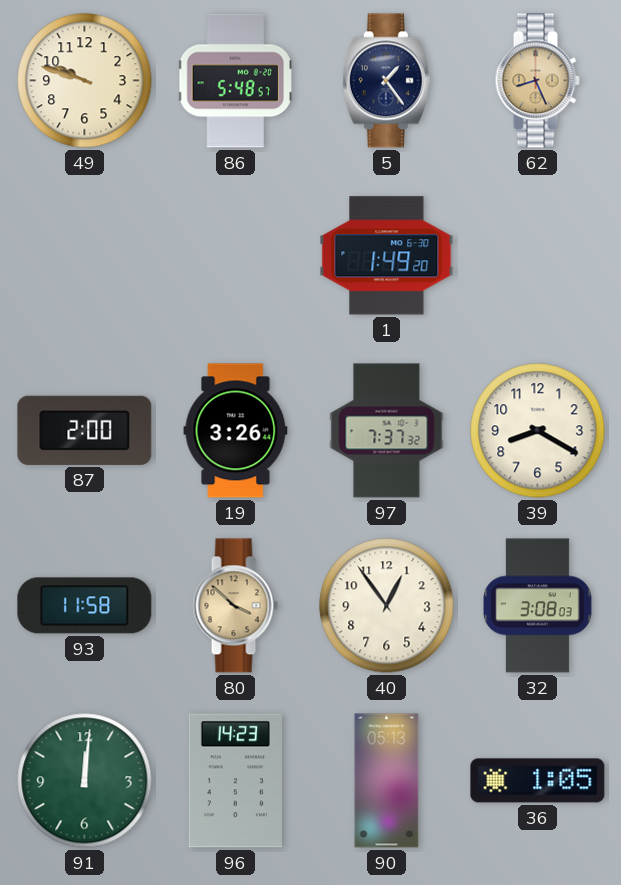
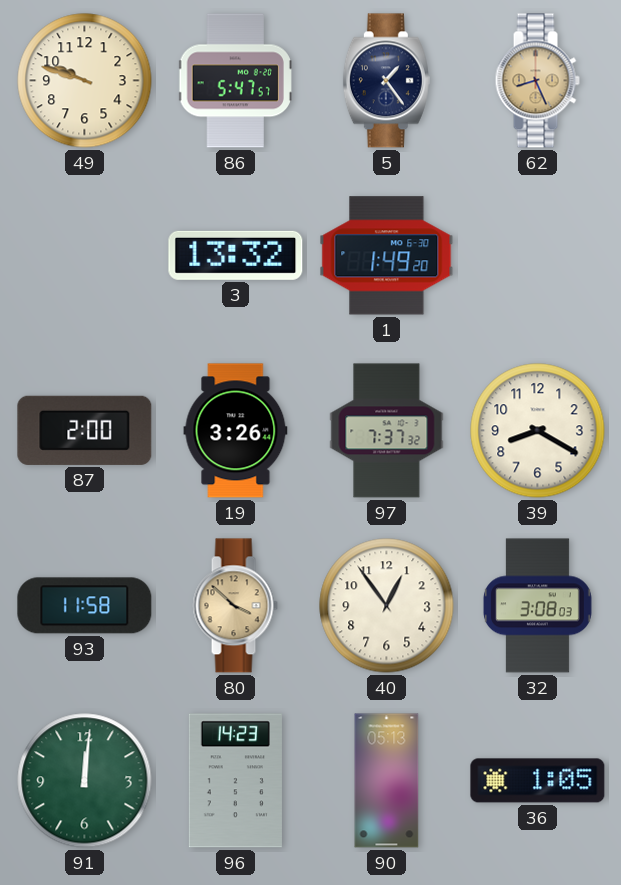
86: 5:48 -> 5:47 (236, 81)
3: none -> 13:32 (236, 255)
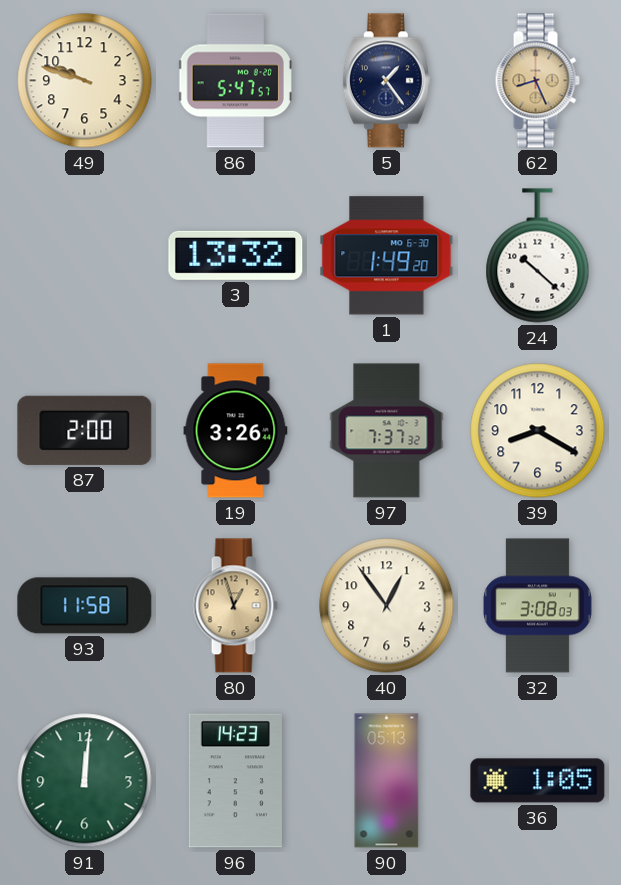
24: none -> 10:22 (538, 256)
80: 3:52 -> 12:57 (235, 606)
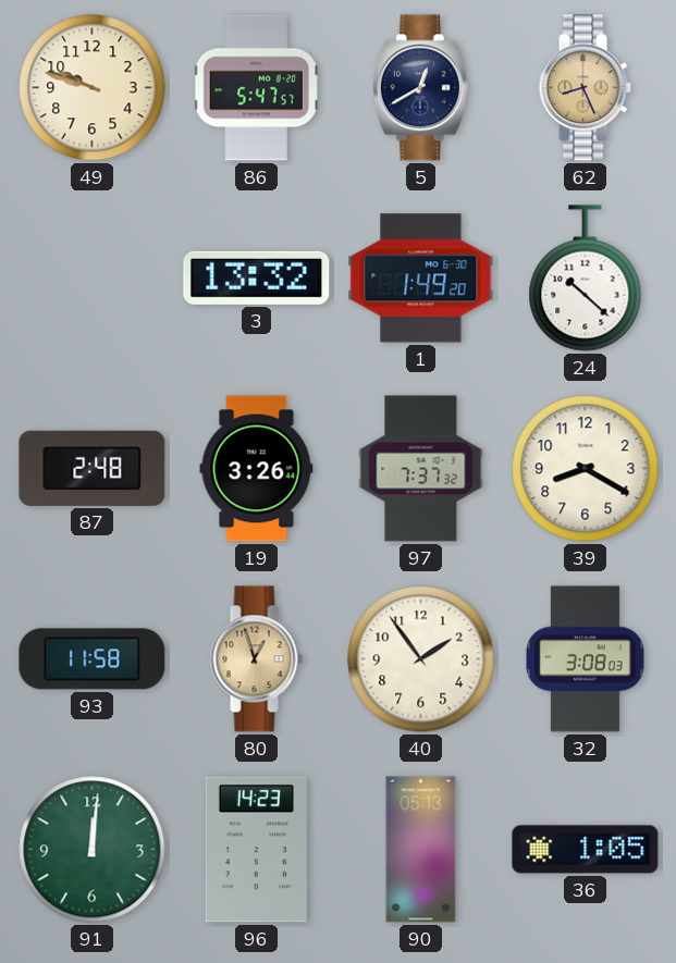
5: 1:24 -> 12:40 (420, 88)
87: 2:00 -> 2:48 (93, 468)
40: 12:54 -> 1:54 (421, 659)
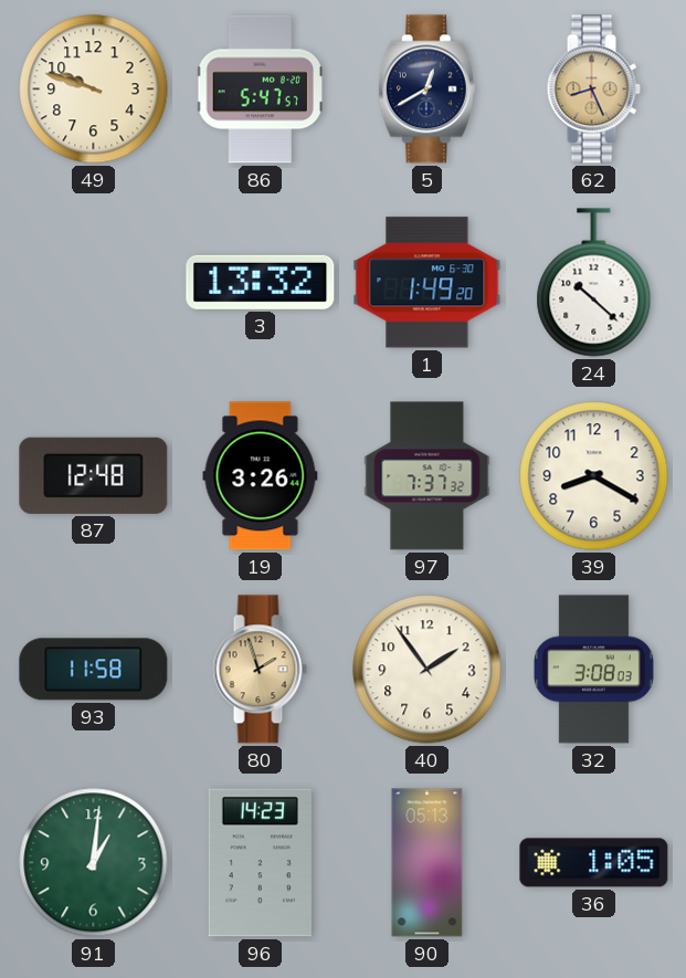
87: 2:48 -> 12:48 (94, 475)
80: 12:57 -> 1:57 (260, 670)
91: 12:01 -> 1:01 (94, 863)
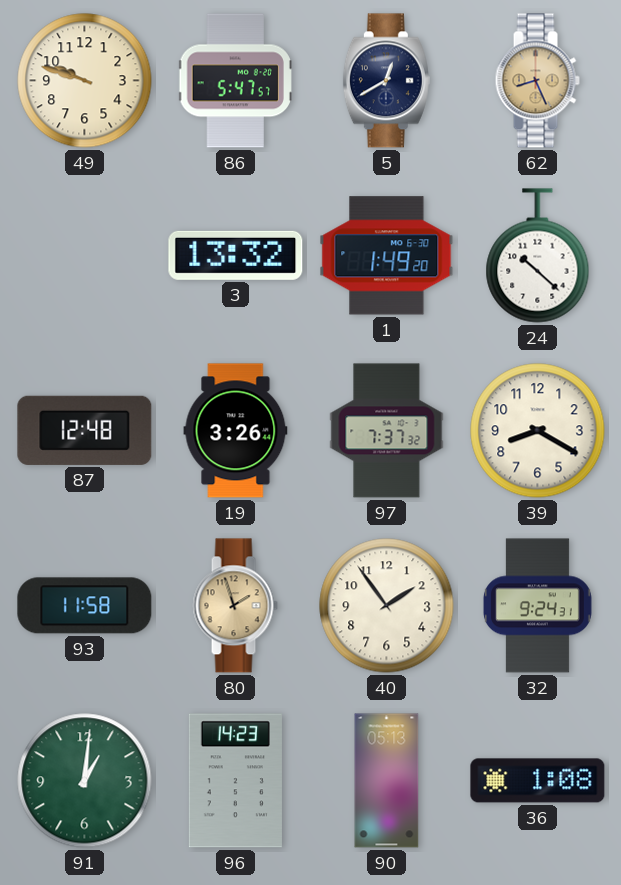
32: 3:08 -> 9:24 (537, 606)
36: 1:05 -> 1:08 (538, 781)
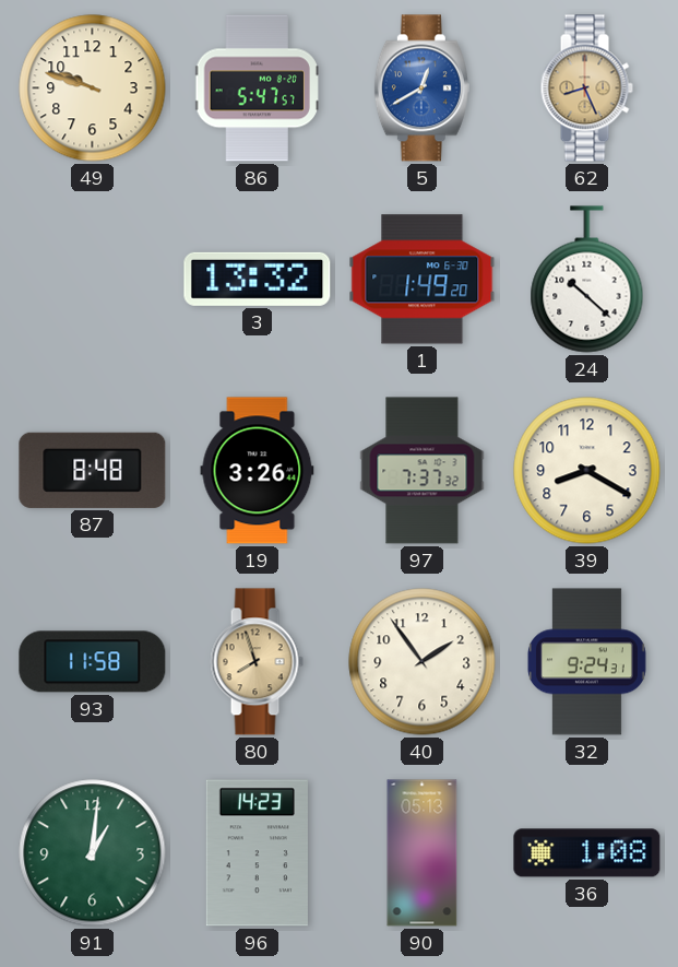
5 dial: navy -> blue (421, 89)
87: 12:48 -> 8:48 (93, 470)
80: 1:57 -> 7:57 (257, 662)
